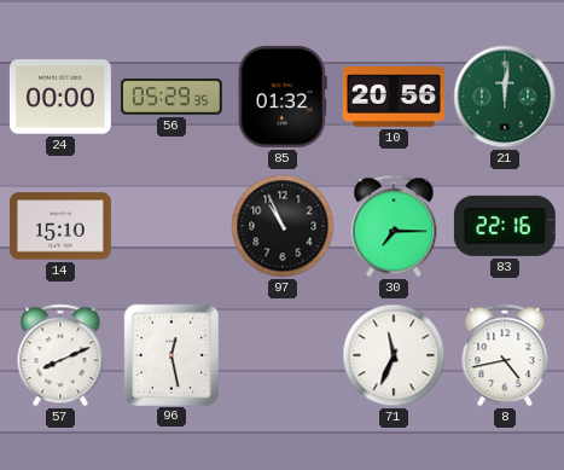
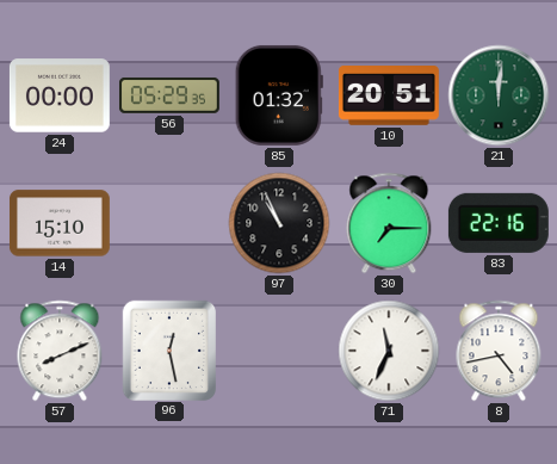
10: 20:56 -> 20:51 (389, 97)
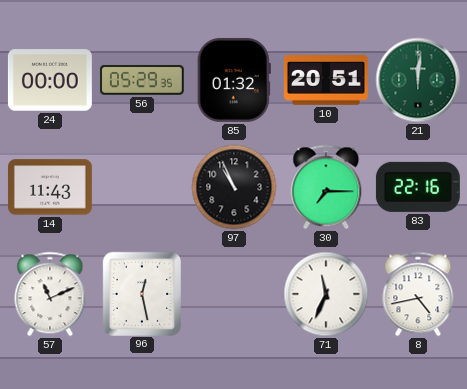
14: 15:10 -> 11:43 (50, 187)
57: 8:11 -> 11:11 (50, 294)
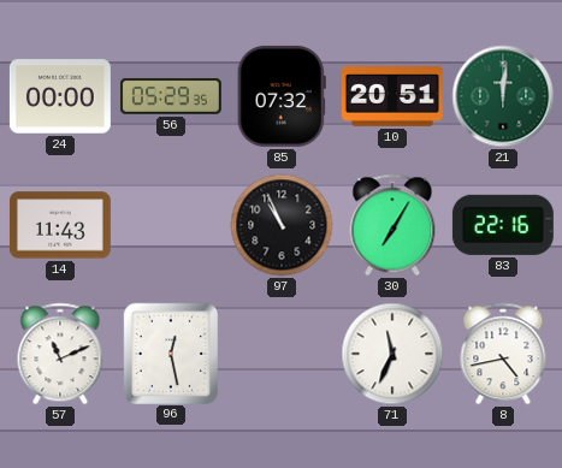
85: 01:32 -> 07:32 (282, 96)
30: 7:15 -> 7:05 (392, 225)
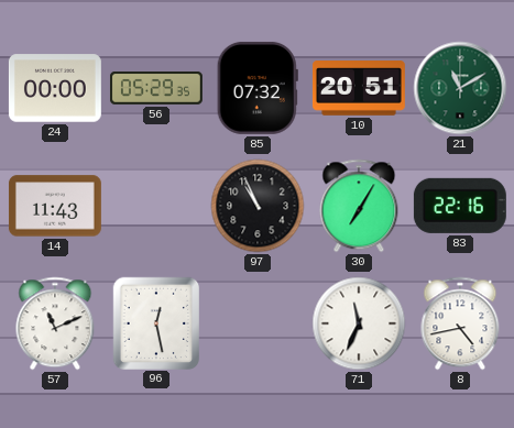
21: 12:01 -> 11:10 (460, 88)
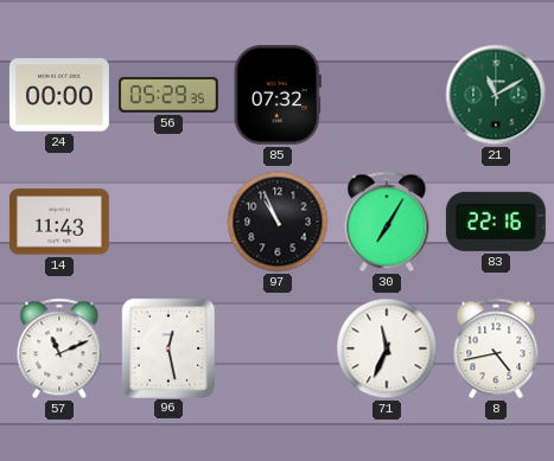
10: 20:51 -> none (359, 89)
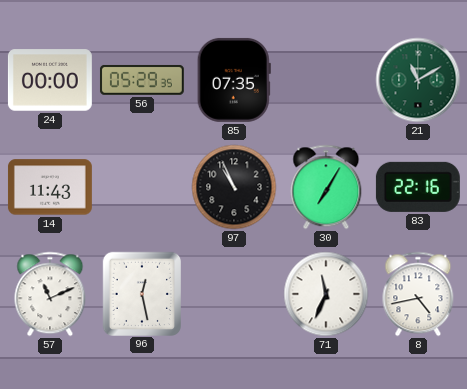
85: 07:32 -> 07:35 (234, 80)
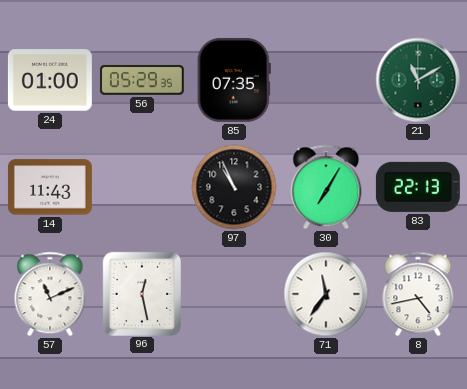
24: 00:00 -> 01:00 (50, 80)
83: 22:16 -> 22:13 (418, 187)
71: 11:34 -> 11:36 (326, 294)
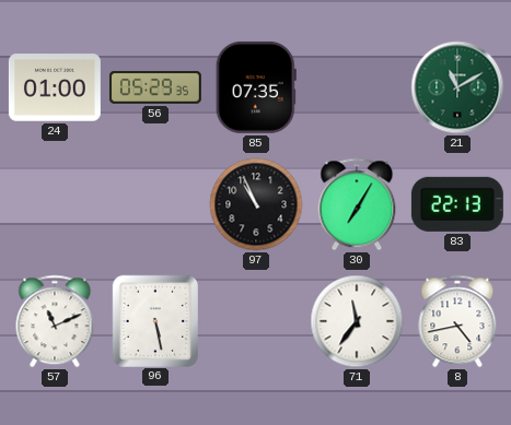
14: 11:43 -> none (50, 187)
96: 12:28 -> 5:28 (154, 320)
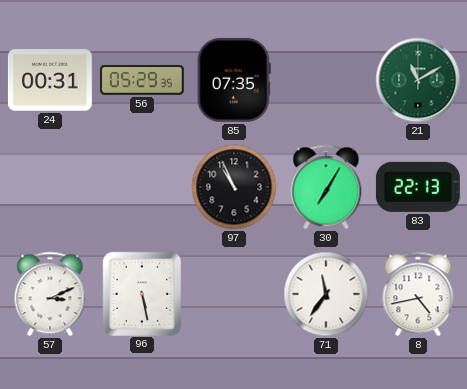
24: 01:00 -> 00:31 (50, 80)
57: 11:11 -> 3:11 (50, 294)
